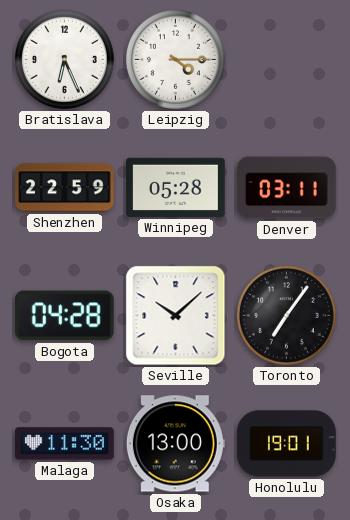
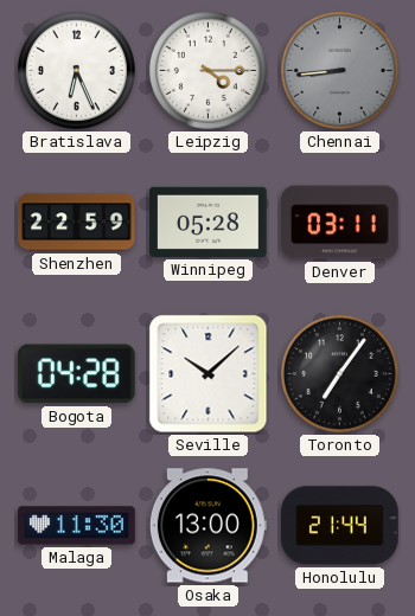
Chennai: none -> 8:44 (339, 70)
Honolulu: 19:01 -> 21:44 (340, 526)
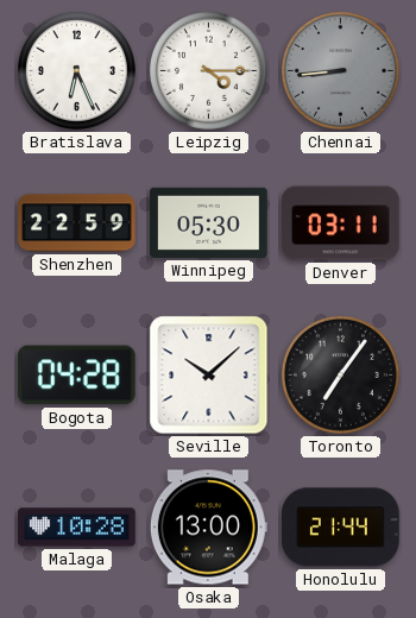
Winnipeg: 05:28 -> 05:30 (209, 222)
Malaga: 11:30 -> 10:28 (77, 528)
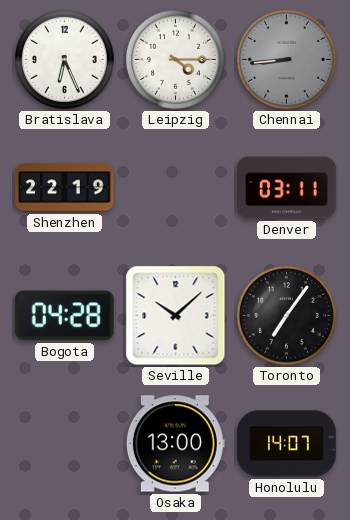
Shenzhen: 22:59 -> 22:19 (65, 188)
Winnipeg: 05:30 -> none (209, 222)
Malaga: 10:28 -> none (77, 528)
Honolulu: 21:44 -> 14:07 (287, 444)
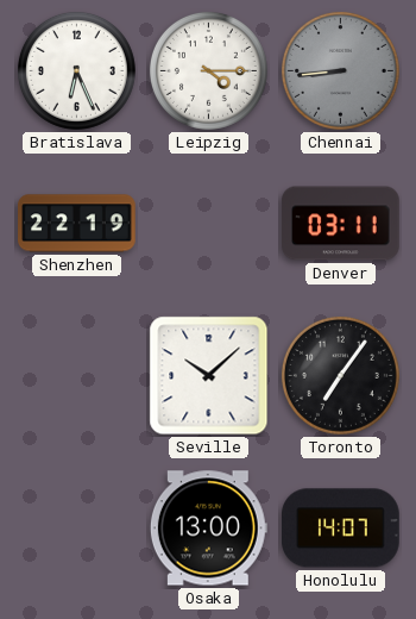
Bogota: 04:28 -> none (64, 316)
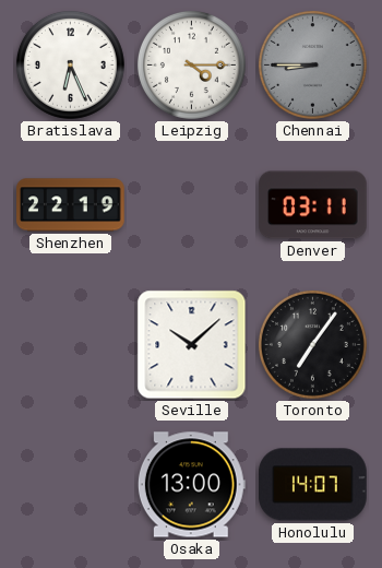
Chennai: 8:44 -> 8:45 (312, 64)
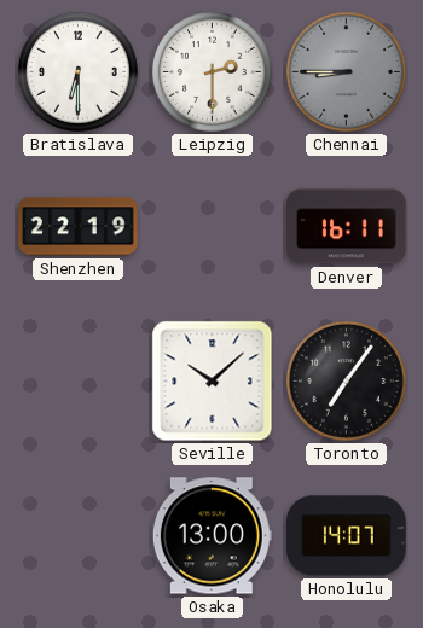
Bratislava: 6:26 -> 6:30 (77, 71)
Leipzig: 4:15 -> 2:30 (211, 71)
Denver: 03:11 -> 16:11 (347, 227)
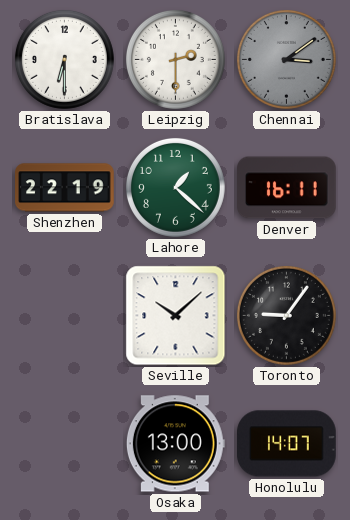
Chennai: 8:45 -> 3:09 (286, 59)
Lahore: none -> 1:22 (175, 187)
Toronto: 7:06 -> 9:06 (286, 315)
